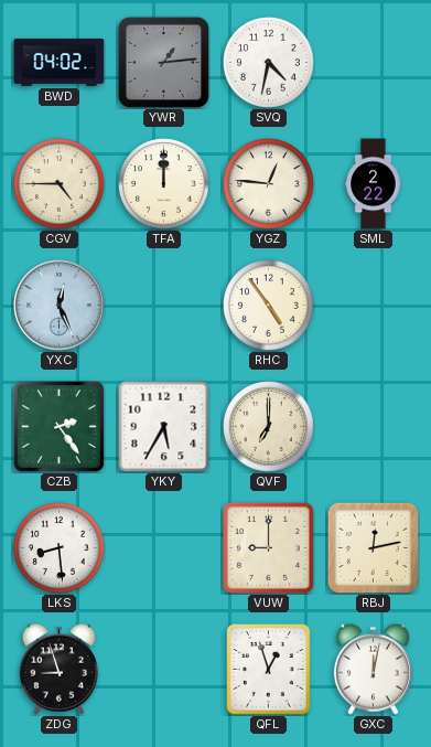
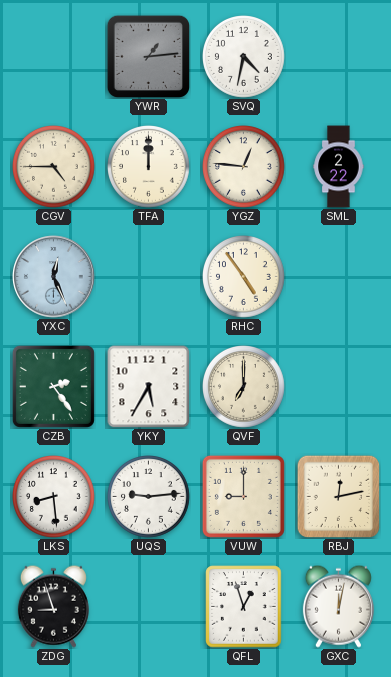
BWD: 04:02 -> none (60, 62)
UQS: none -> 9:14 (149, 497)
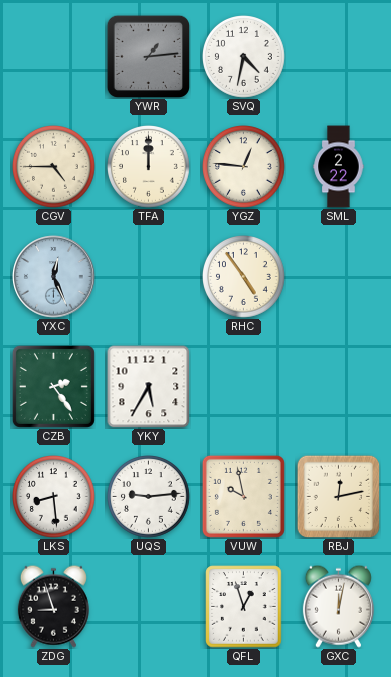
QVF: 7:00 -> none (244, 387)
VUW: 9:00 -> 9:58 (243, 496)
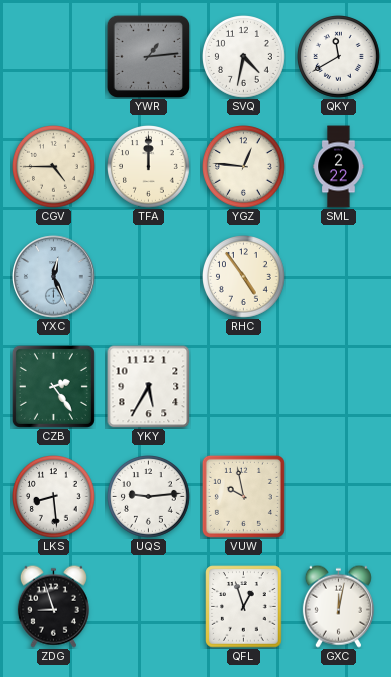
QKY: none -> 11:40 (339, 57)
RBJ: 12:13 -> none (338, 496)
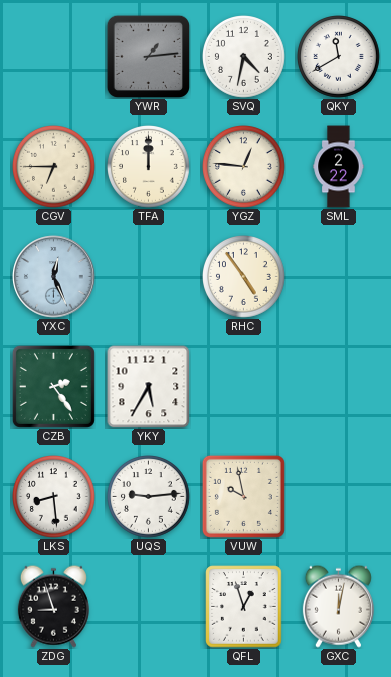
CGV: 4:45 -> 6:45 (54, 167)
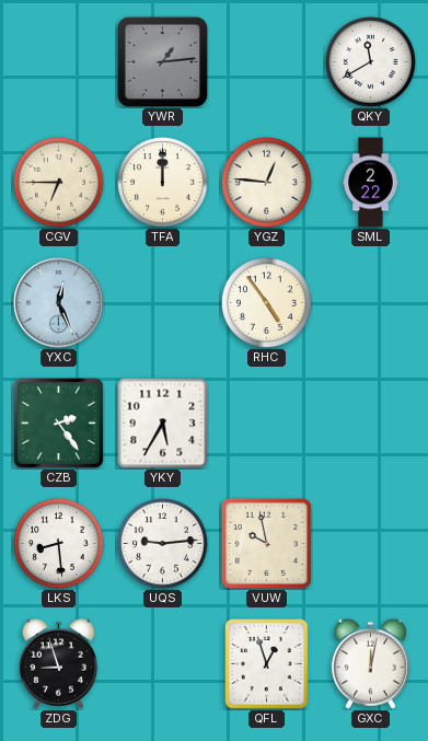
SVQ: 4:32 -> none (244, 57)
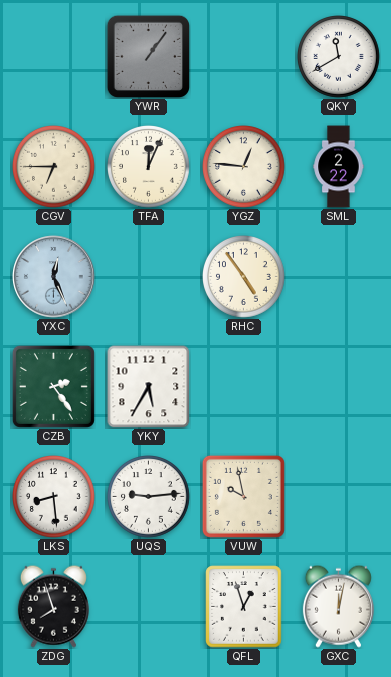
YWR: 1:14 -> 1:06 (148, 56)
TFA: 12:00 -> 12:04 (149, 167)
ZDG: 8:57 -> 7:57 (53, 606)
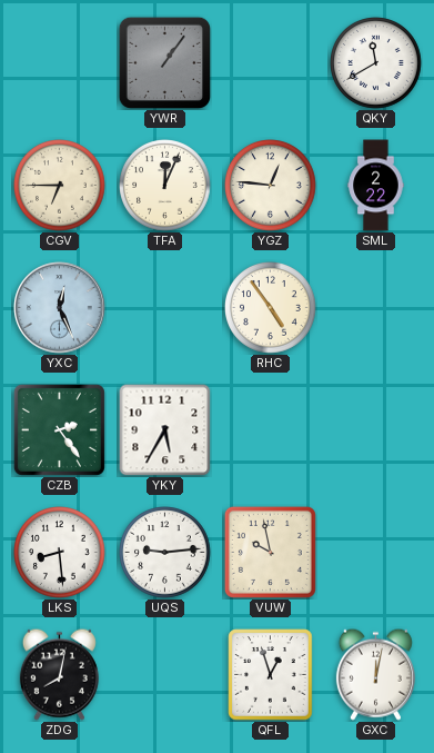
ZDG: 7:57 -> 8:02 (59, 674)
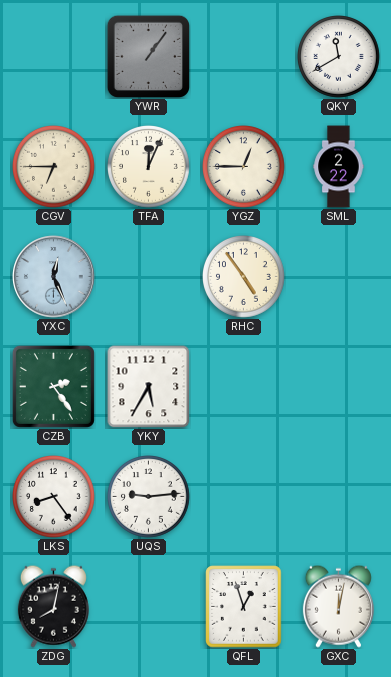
YGZ: 12:46 -> 12:45 (244, 167)
LKS: 8:29 -> 8:24 (54, 497)
VUW: 9:58 -> none (270, 552)
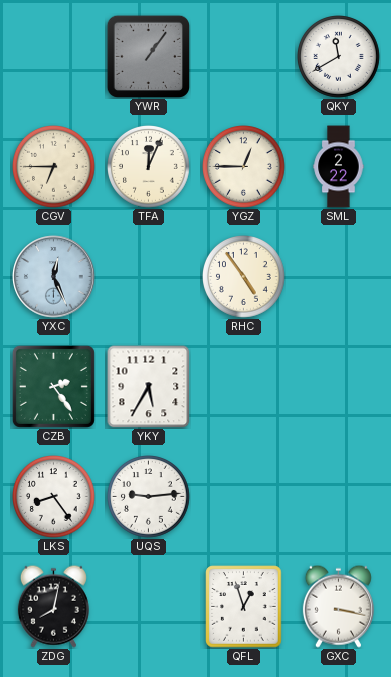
GXC: 12:02 -> 3:17 (338, 606)
